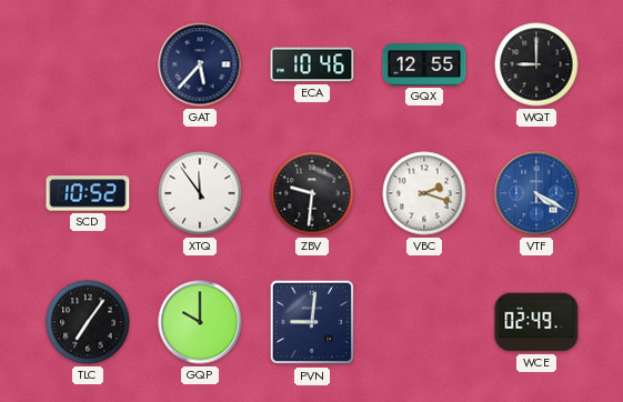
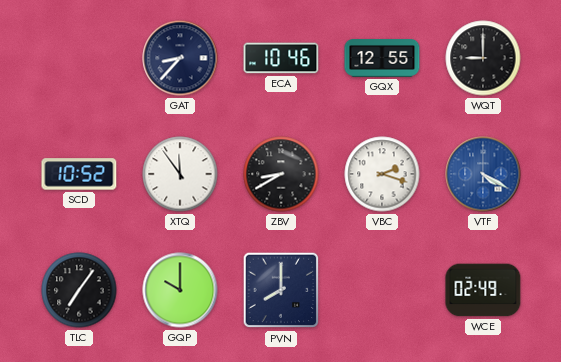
GAT: 5:37 -> 8:37 (180, 58)
ZBV: 9:31 -> 8:40 (281, 174)
PVN: 9:01 -> 8:00 (281, 290)
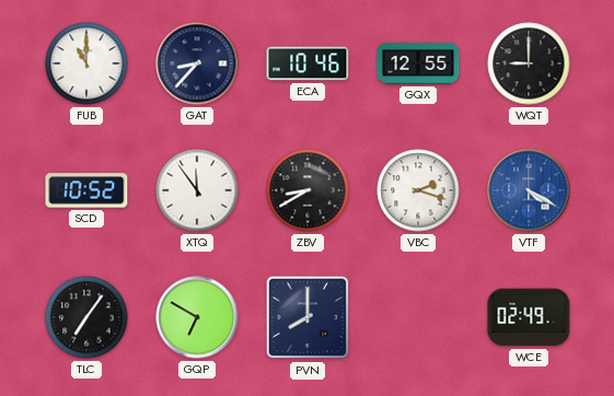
FUB: none -> 11:00 (86, 63)
GQP: 10:00 -> 6:50 (197, 317)
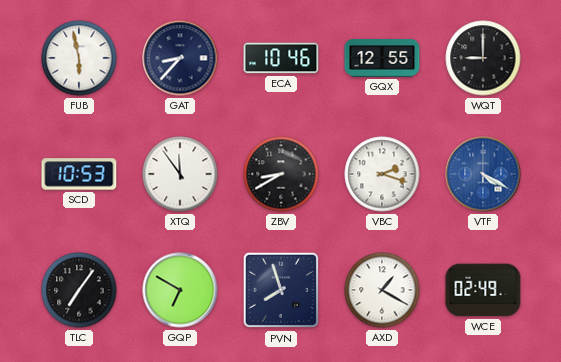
FUB: 11:00 -> 5:58 (79, 58)
SCD: 10:52 -> 10:53 (79, 174)
PVN: 8:00 -> 7:57 (281, 290)
AXD: none -> 1:20 (382, 290)
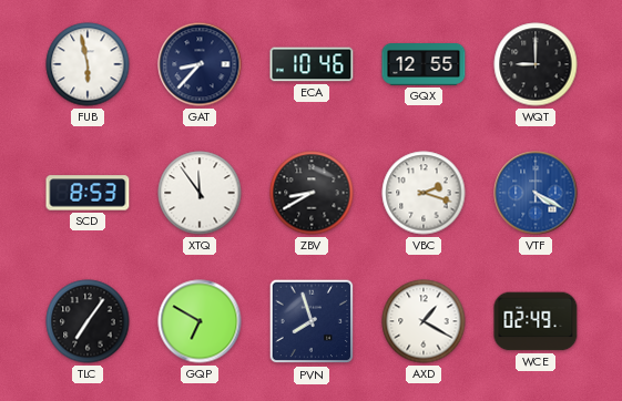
SCD: 10:53 -> 8:53 (88, 193)
